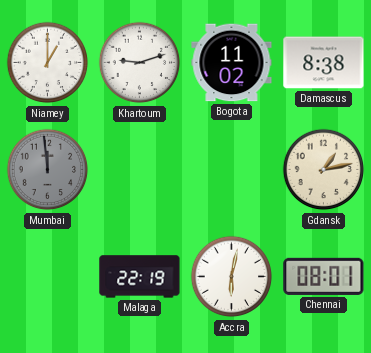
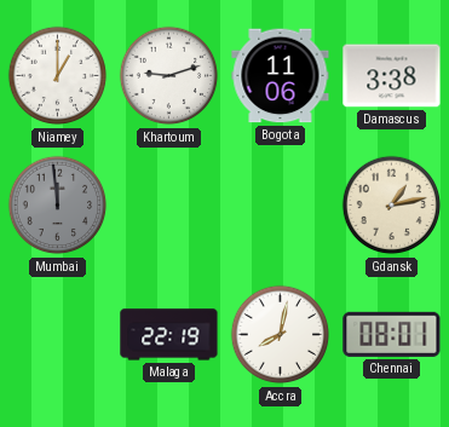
Bogota: 11:02 -> 11:06 (281, 76)
Damascus: 8:38 -> 3:38 (392, 76)
Accra: 6:02 -> 8:02 (281, 335)
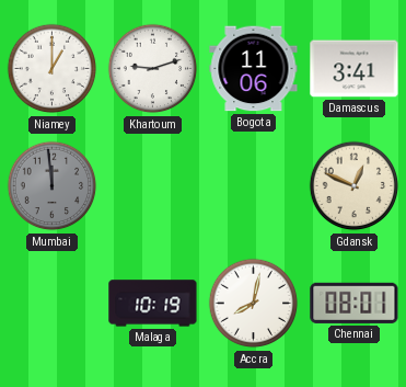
Damascus: 3:38 -> 3:41 (355, 69)
Gdansk: 1:13 -> 12:49 (355, 186)
Malaga: 22:19 -> 10:19 (153, 304)
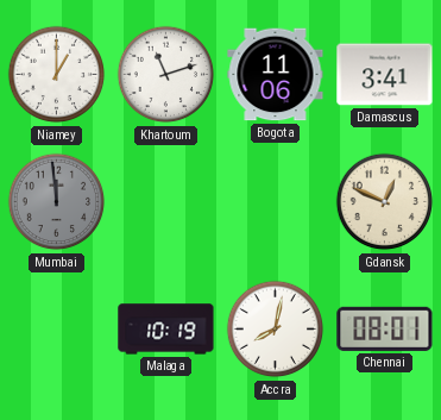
Khartoum: 9:12 -> 11:12 (166, 75)
